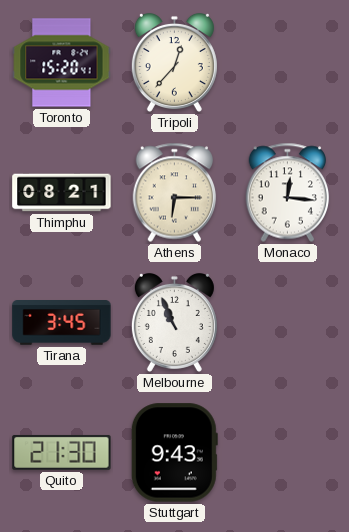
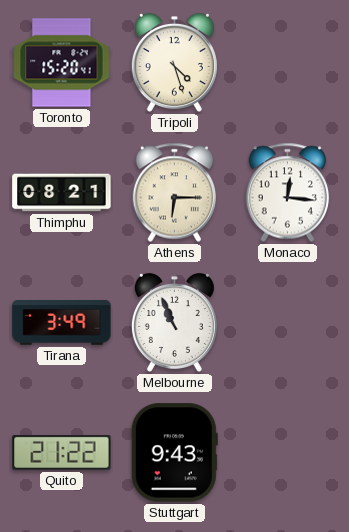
Tripoli: 12:37 -> 4:27 (174, 62)
Tirana: 3:45 -> 3:49 (62, 323)
Quito: 21:30 -> 21:22 (62, 452)
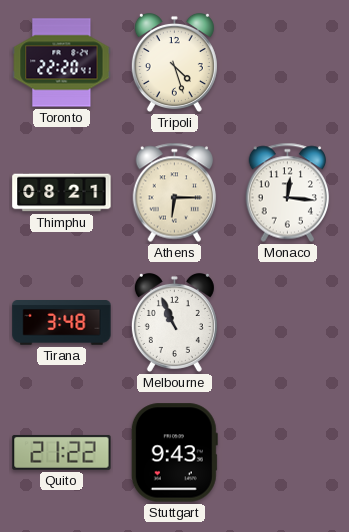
Toronto: 15:20 -> 22:20 (62, 63)
Tirana: 3:49 -> 3:48 (62, 323)
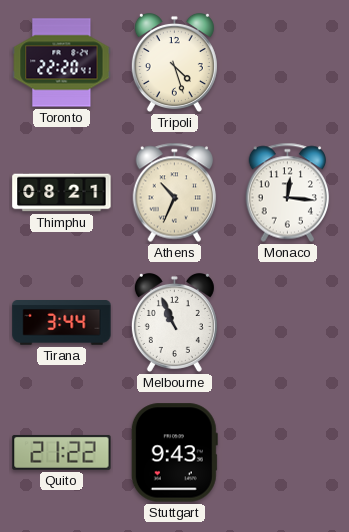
Athens: 6:15 -> 10:34 (175, 193)
Tirana: 3:48 -> 3:44 (62, 323)
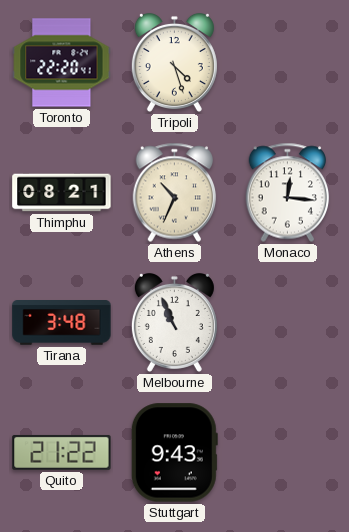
Tirana: 3:44 -> 3:48 (62, 323)
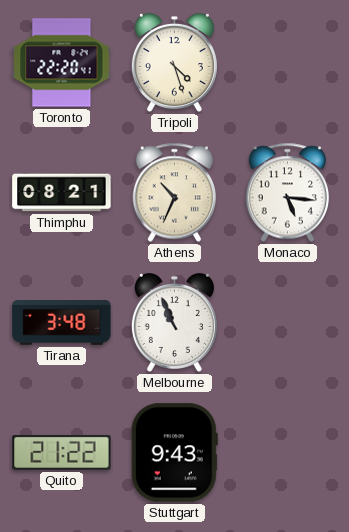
Monaco: 12:16 -> 5:16 (288, 193)
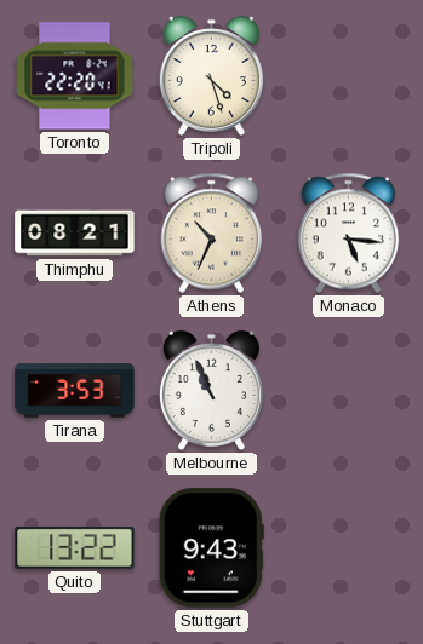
Tirana: 3:48 -> 3:53 (75, 391)
Quito: 21:22 -> 13:22 (75, 547)
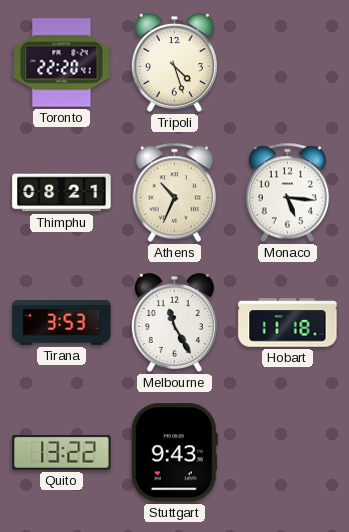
Melbourne: 10:56 -> 11:25 (174, 322)
Hobart: none -> 11:18 (288, 323)
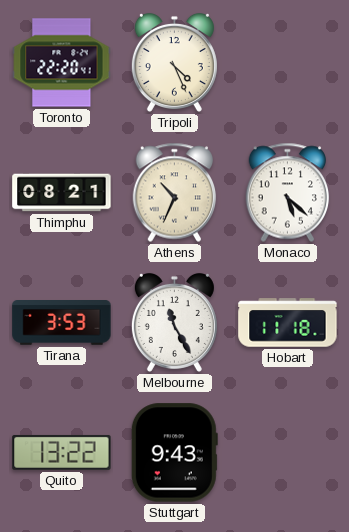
Tripoli: 4:27 -> 4:26 (174, 62)
Monaco: 5:16 -> 5:22 (288, 193)
